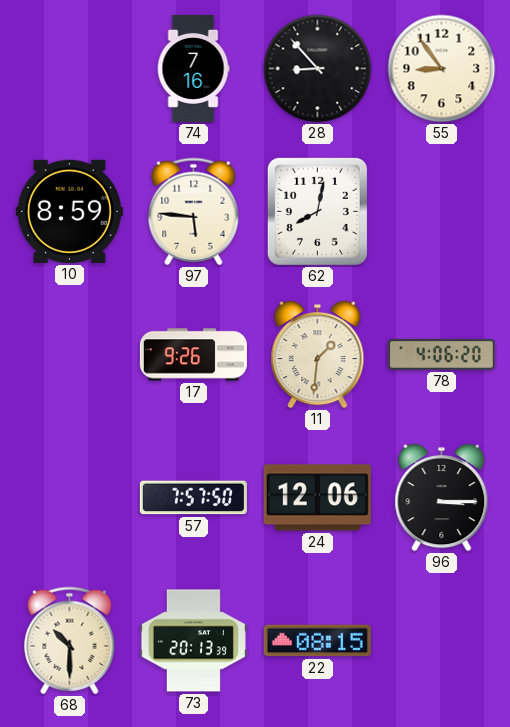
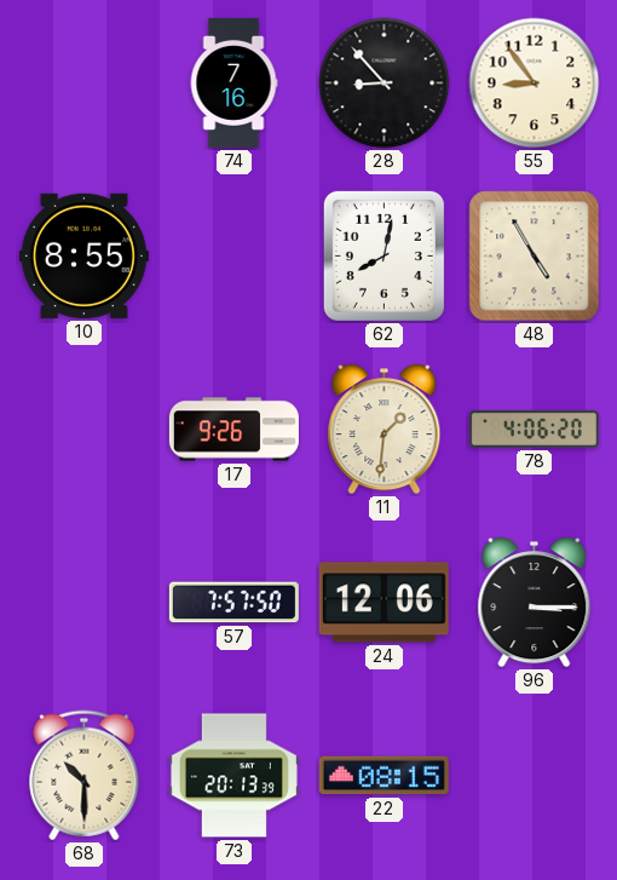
10: 8:59 -> 8:55 (83, 255)
97: 5:46 -> none (194, 212)
48: none -> 4:55 (535, 257)
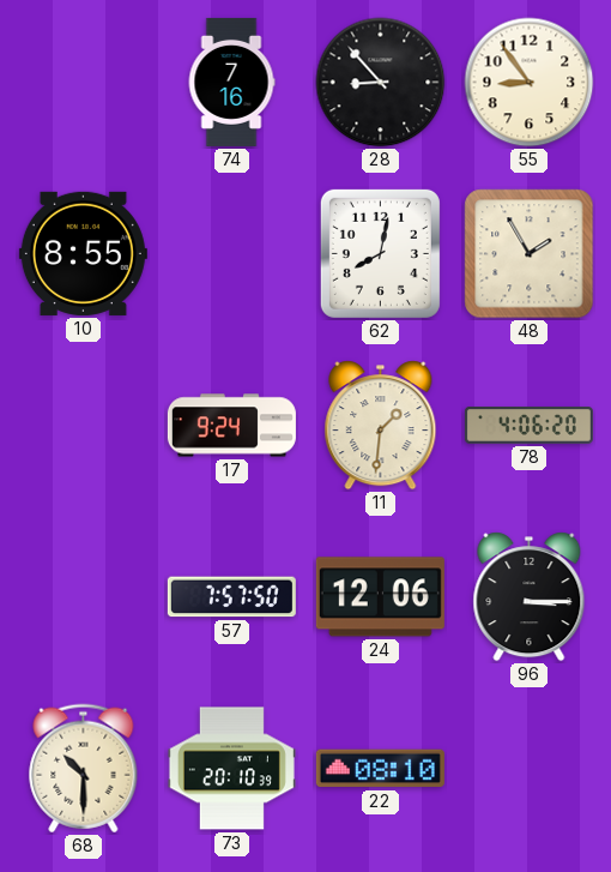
48: 4:55 -> 1:55 (530, 254)
17: 9:26 -> 9:24 (231, 426)
73: 20:13 -> 20:10 (231, 769)
22: 08:15 -> 08:10 (380, 769)
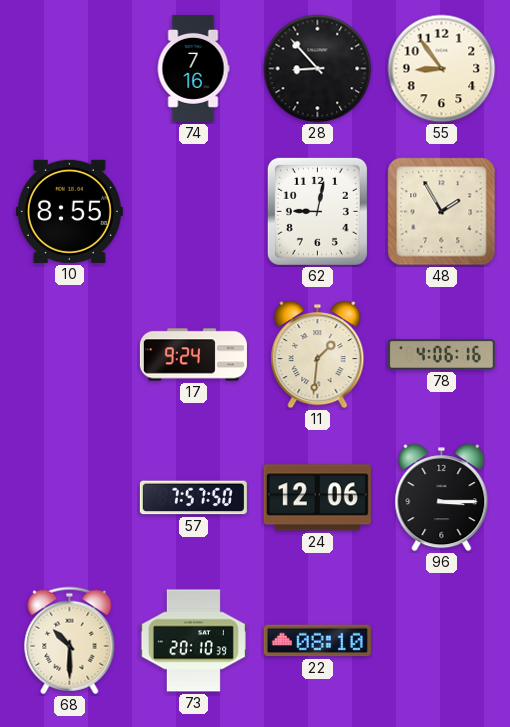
62: 8:02 -> 9:02 (317, 211)
78: 4:06:20 -> 4:06:16 (441, 355)
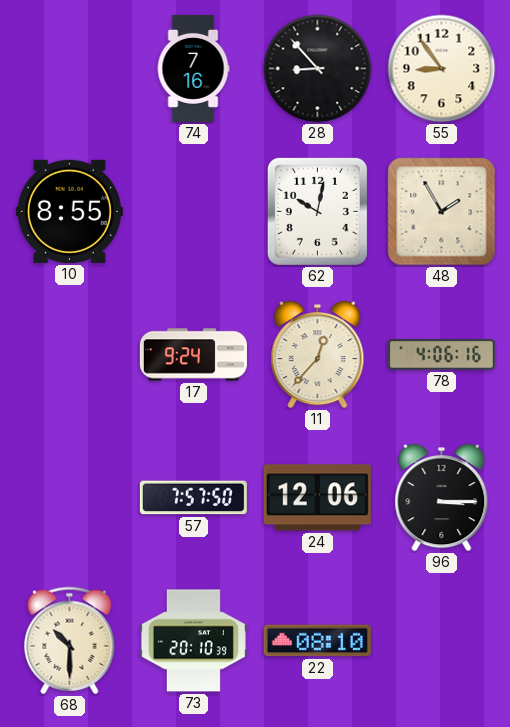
62: 9:02 -> 10:02 (317, 211)
11: 1:31 -> 12:37 (318, 355)
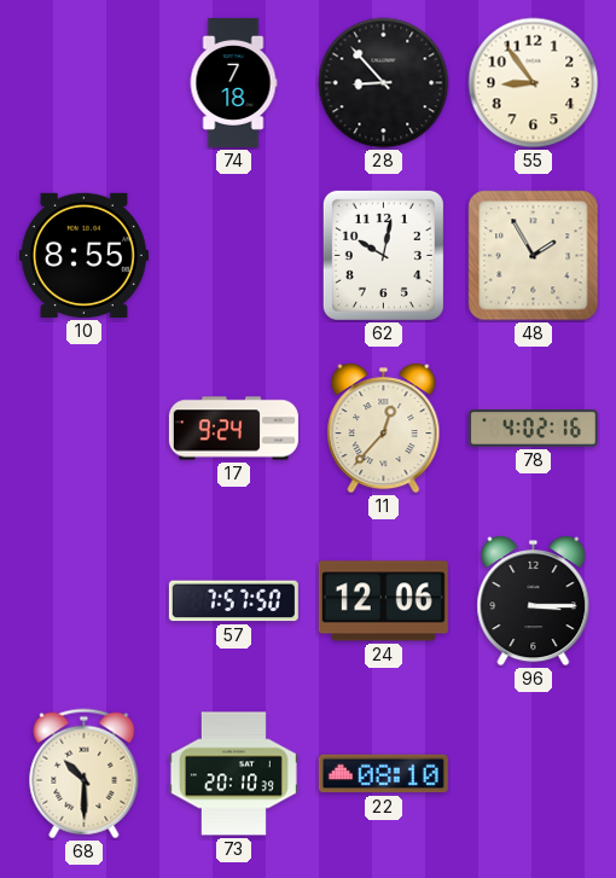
74: 7:16 -> 7:18 (233, 82)
78: 4:06 -> 4:02 (533, 429)
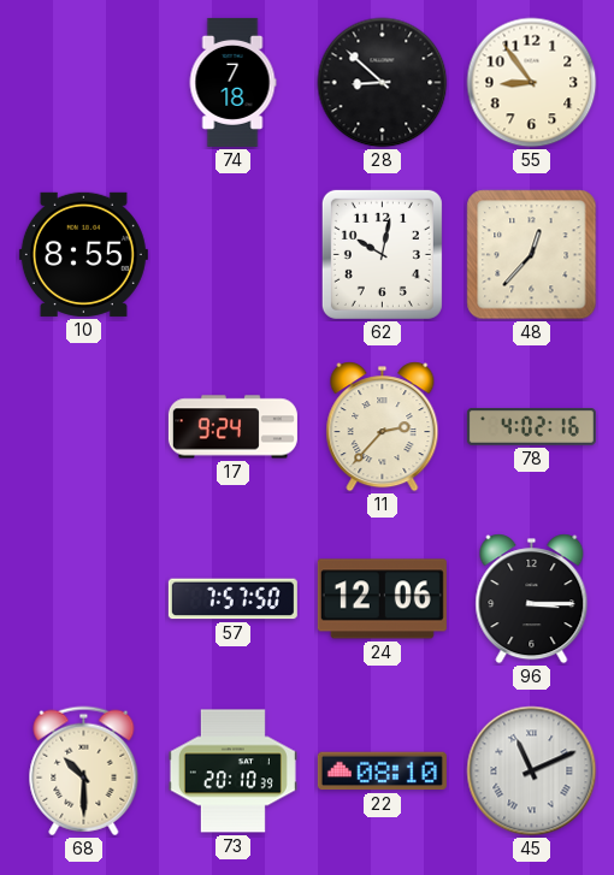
28: 8:53 -> 8:52 (383, 83)
48: 1:55 -> 12:37 (532, 255)
11: 12:37 -> 2:37 (383, 427)
45: none -> 11:11 (532, 771)
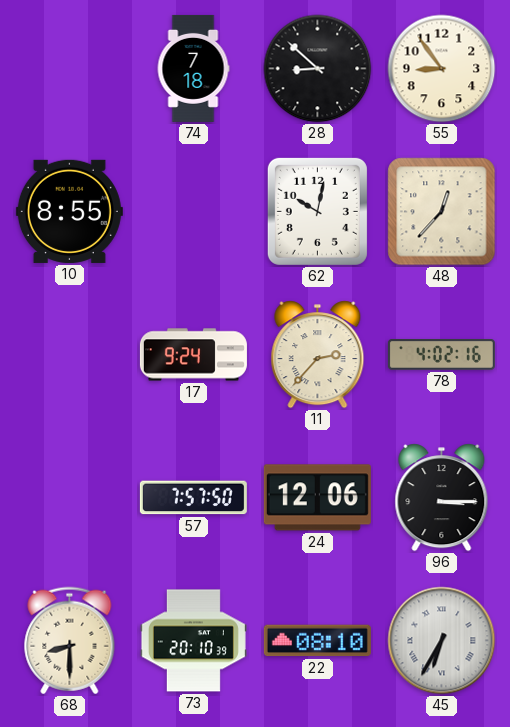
68: 10:30 -> 8:30 (70, 641)
45: 11:11 -> 6:35 (442, 641)
